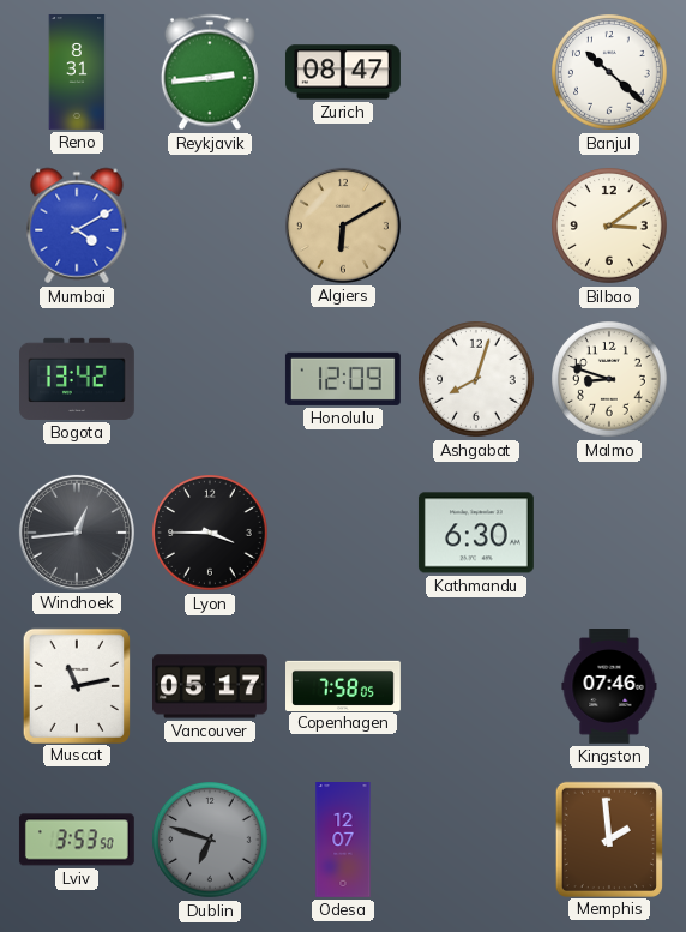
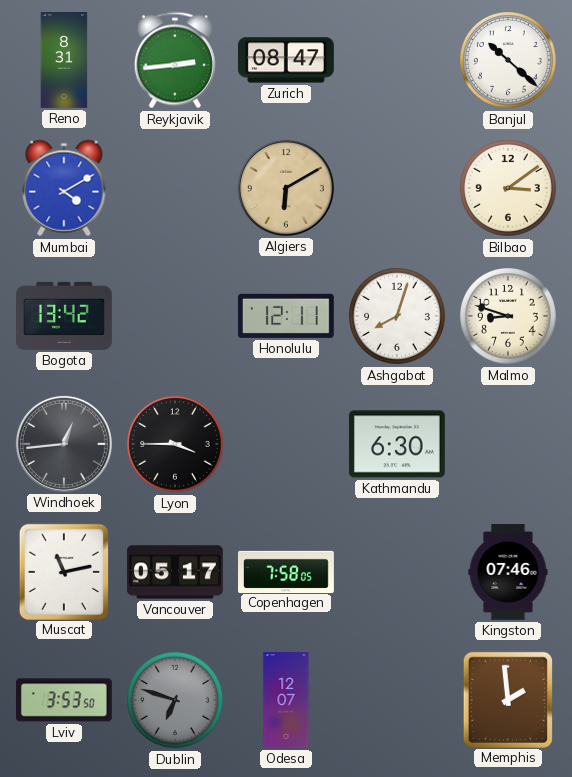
Honolulu: 12:09 -> 12:11 (286, 316)
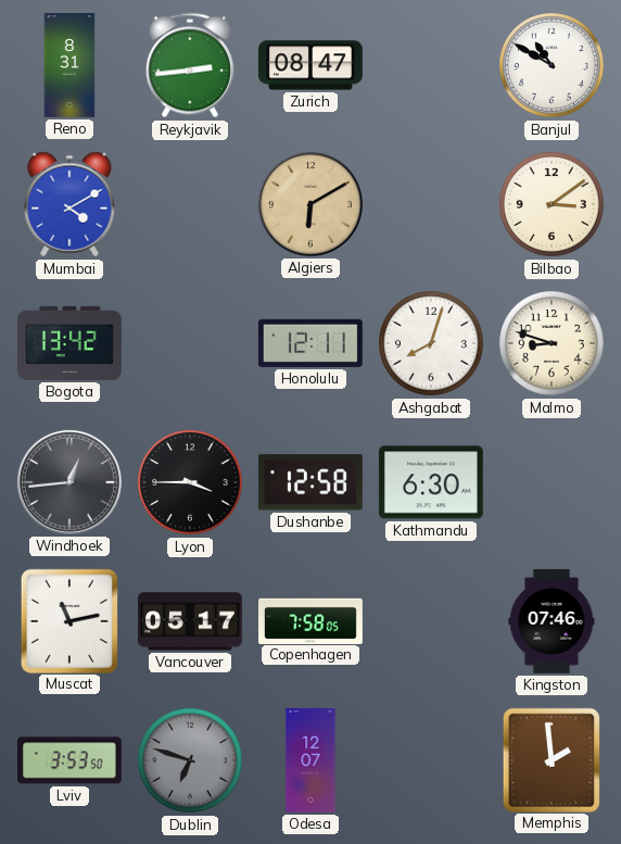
Banjul: 10:22 -> 10:50 (553, 66)
Dushanbe: none -> 12:58 (310, 482)
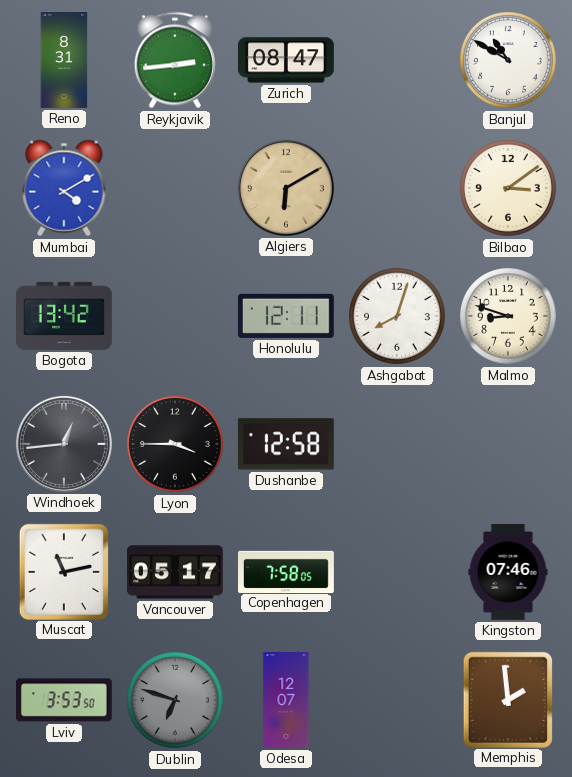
Kathmandu: 6:30 -> none (431, 482)
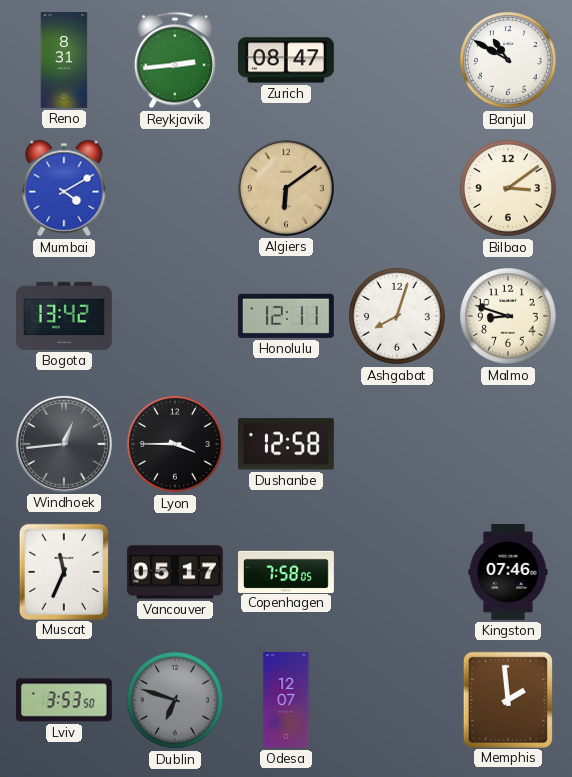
Algiers: 6:10 -> 6:09 (286, 188)
Muscat: 11:13 -> 11:34 (64, 571)
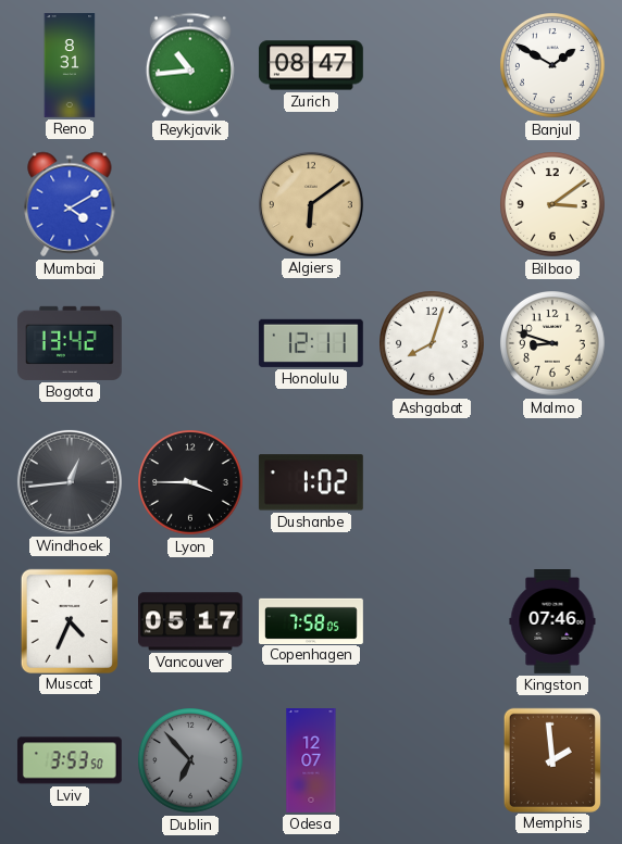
Reykjavik: 2:44 -> 10:44 (190, 65)
Banjul: 10:50 -> 1:50 (553, 66)
Dushanbe: 12:58 -> 1:02 (311, 482)
Muscat: 11:34 -> 4:34 (70, 620)
Dublin: 6:48 -> 6:53 (191, 761)
